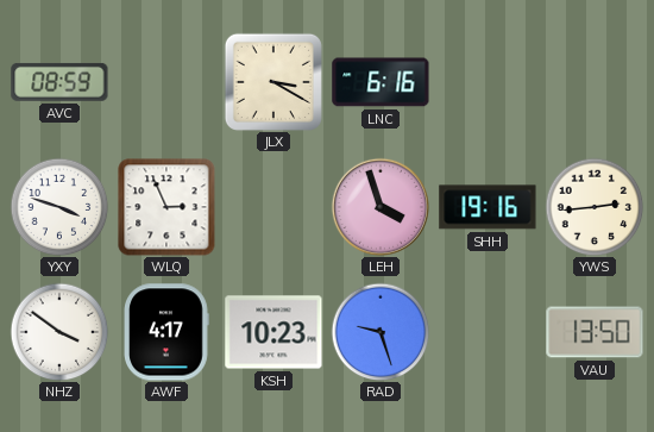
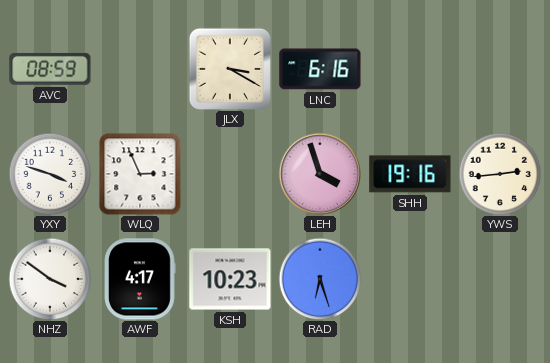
RAD: 9:27 -> 6:27 (320, 279)
VAU: 13:50 -> none (595, 332)
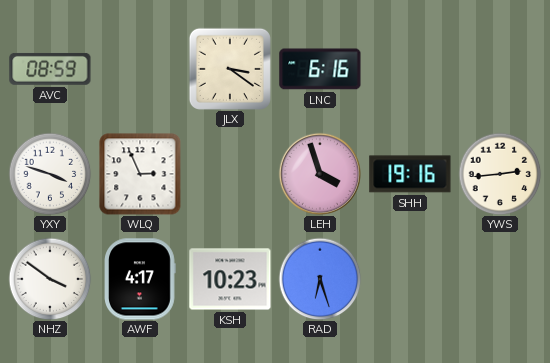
JLX: 3:20 -> 3:21 (230, 69)
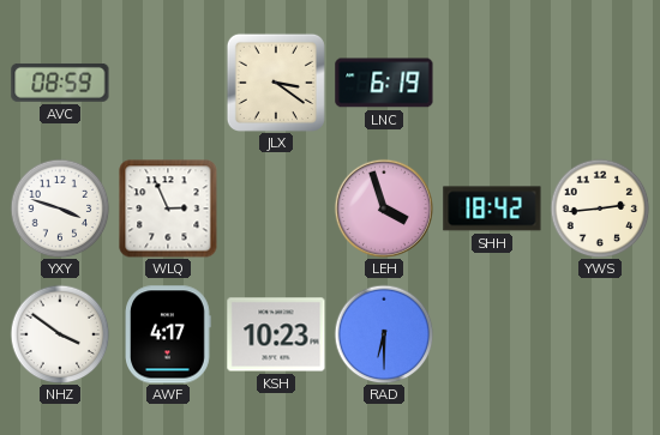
LNC: 6:16 -> 6:19 (384, 83)
SHH: 19:16 -> 18:42 (492, 209)
RAD: 6:27 -> 6:30 (384, 334)
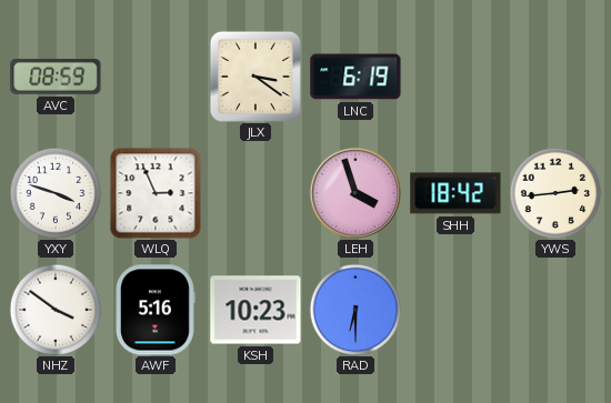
AWF: 4:17 -> 5:16 (156, 310)
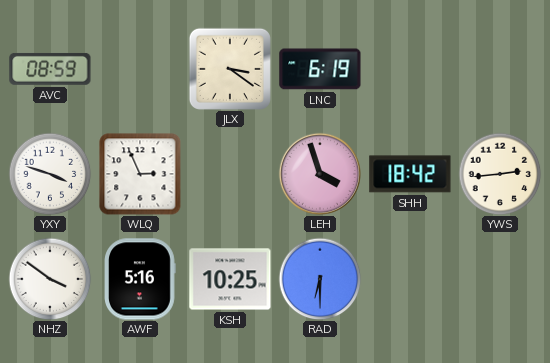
KSH: 10:23 -> 10:25 (230, 279)
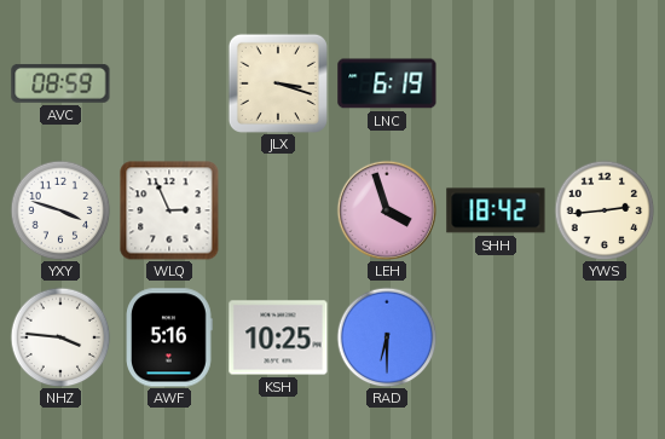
JLX: 3:21 -> 3:18 (278, 83)
NHZ: 3:51 -> 3:46 (60, 337)
